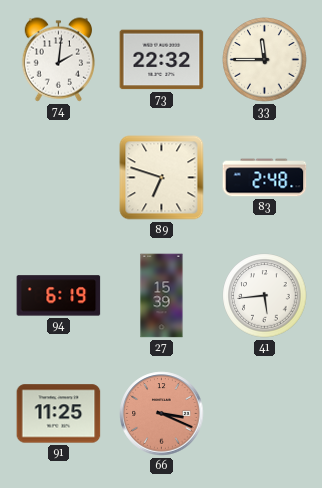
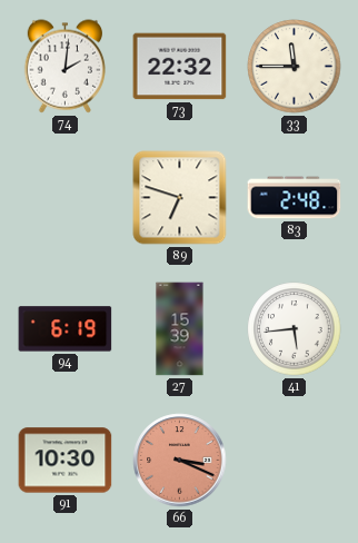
91: 11:25 -> 10:30 (66, 461)
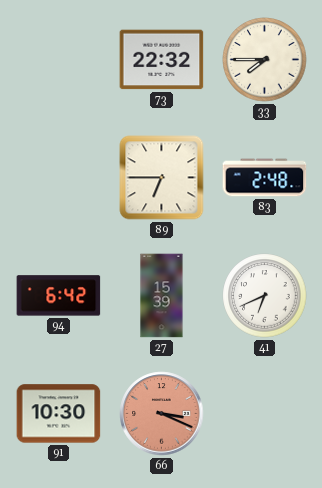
74: 2:01 -> none (64, 67)
33: 11:45 -> 7:45 (265, 60)
89: 6:48 -> 6:45 (162, 178)
94: 6:19 -> 6:42 (59, 296)
41: 5:44 -> 6:41 (265, 296)
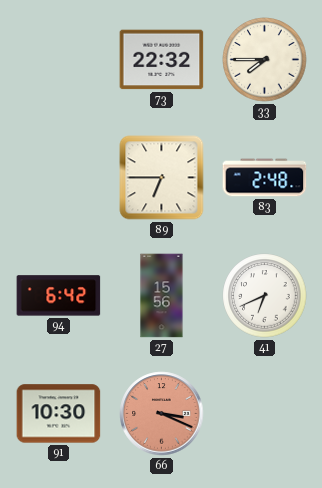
27: 15:39 -> 15:56 (162, 296)
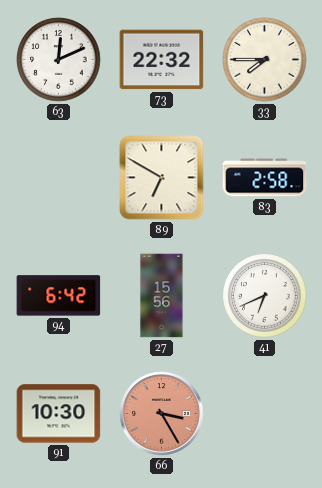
63: none -> 12:11 (59, 60)
89: 6:45 -> 6:50 (162, 178)
83: 2:48 -> 2:58 (265, 178)
66: 3:19 -> 3:25 (162, 414)
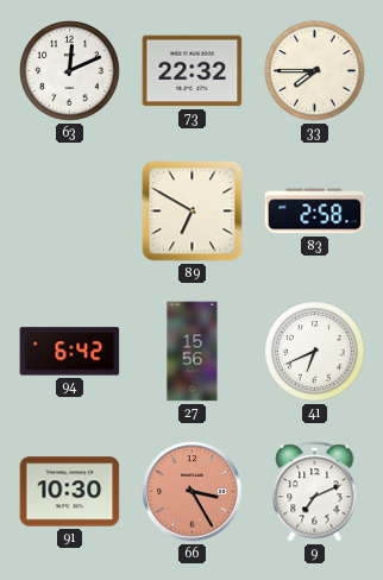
9: none -> 7:11 (315, 492)
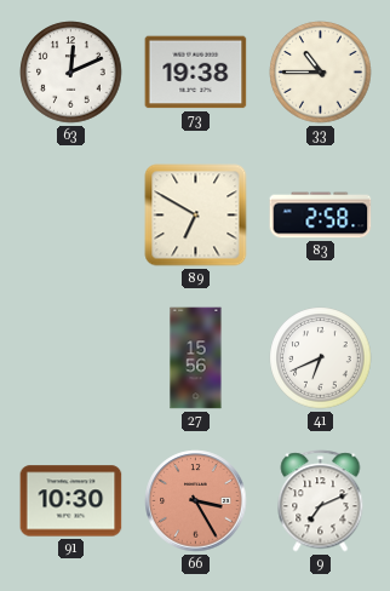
73: 22:32 -> 19:38 (196, 73)
33: 7:45 -> 10:45 (321, 73)
94: 6:42 -> none (70, 352)
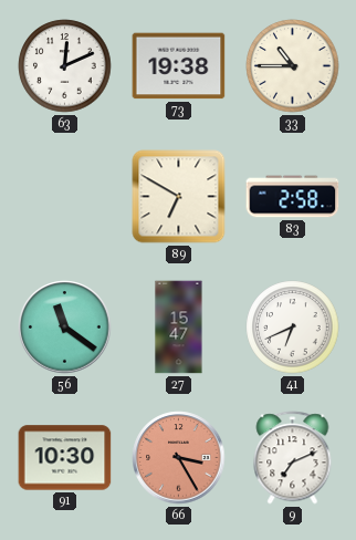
56: none -> 11:21 (65, 328)
27: 15:56 -> 15:47 (179, 328)
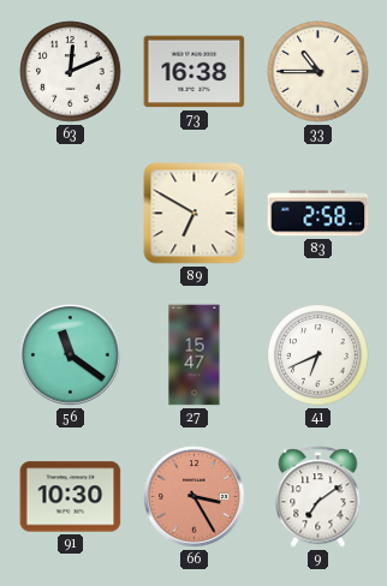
73: 19:38 -> 16:38 (195, 72)
9: 7:11 -> 7:09 (318, 497)
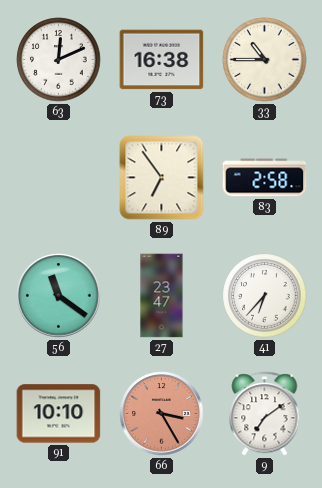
89: 6:50 -> 6:54 (162, 178)
27: 15:47 -> 23:47 (162, 296)
41: 6:41 -> 6:37 (265, 296)
91: 10:30 -> 10:10 (59, 414)
